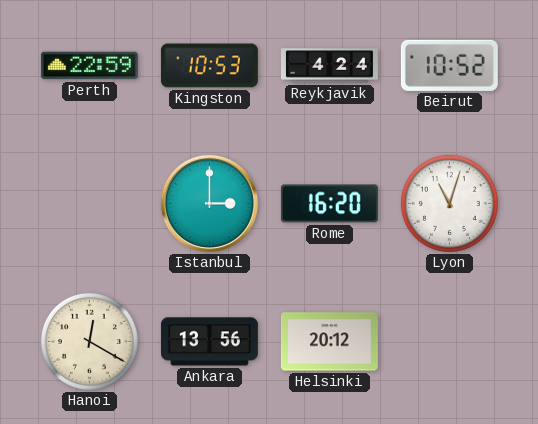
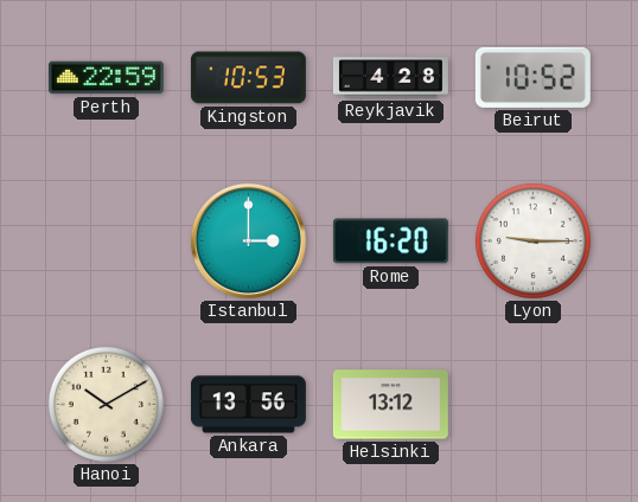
Reykjavik: 4:24 -> 4:28 (390, 78)
Lyon: 11:03 -> 9:15 (532, 240)
Hanoi: 12:20 -> 10:10 (106, 404)
Helsinki: 20:12 -> 13:12 (390, 405)
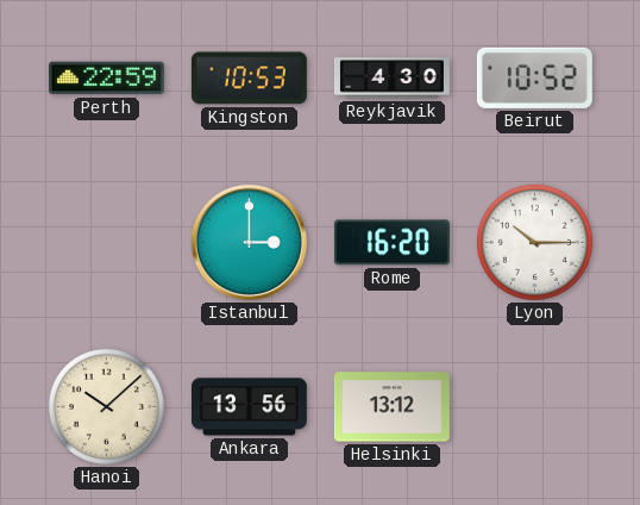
Reykjavik: 4:28 -> 4:30 (391, 79)
Lyon: 9:15 -> 10:15 (534, 242)
Hanoi: 10:10 -> 10:08 (106, 406)
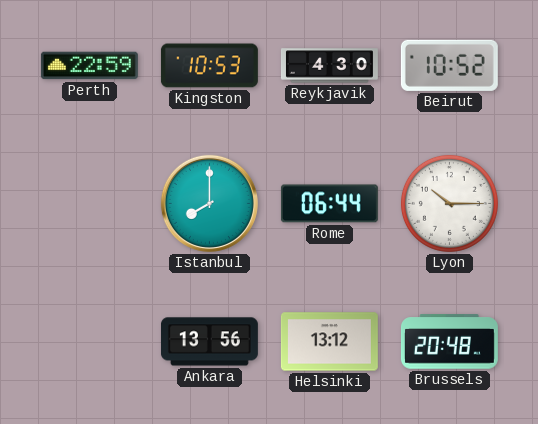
Istanbul: 3:00 -> 8:00 (209, 203)
Rome: 16:20 -> 06:44 (329, 204)
Hanoi: 10:08 -> none (106, 406)
Brussels: none -> 20:48 (449, 342)
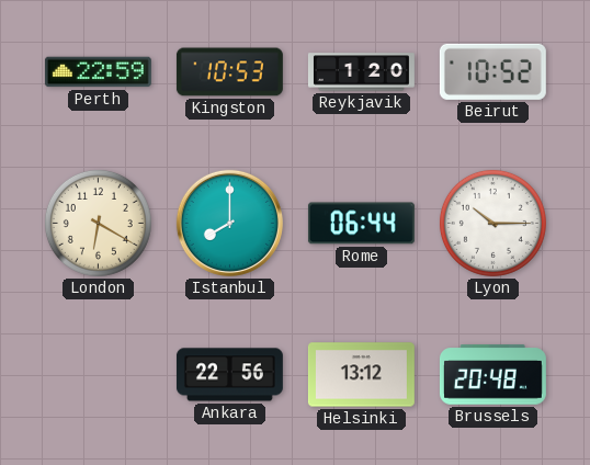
Reykjavik: 4:30 -> 1:20 (361, 72)
London: none -> 6:20 (98, 223)
Ankara: 13:56 -> 22:56 (229, 375)
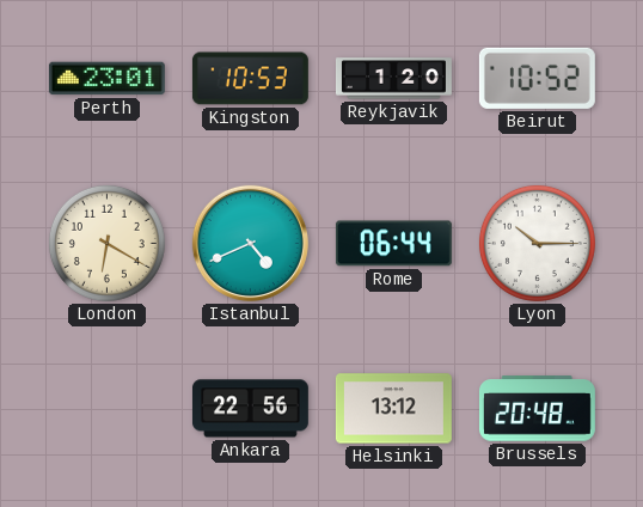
Perth: 22:59 -> 23:01 (106, 79)
Istanbul: 8:00 -> 4:41 (250, 243)
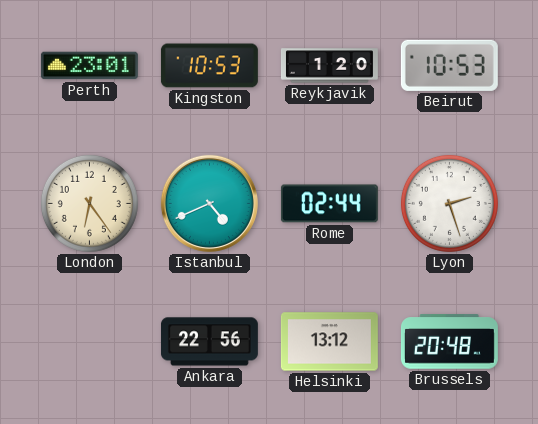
Beirut: 10:52 -> 10:53 (449, 65)
London: 6:20 -> 6:24 (89, 203)
Rome: 06:44 -> 02:44 (329, 204)
Lyon: 10:15 -> 2:27 (449, 203)
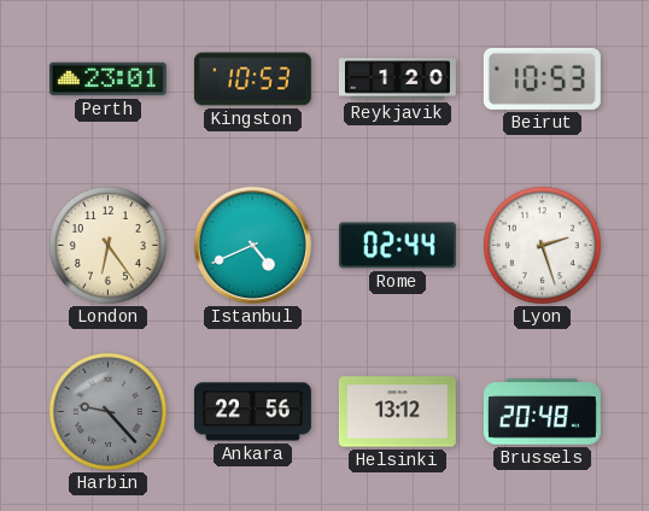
Harbin: none -> 9:23 (107, 411)
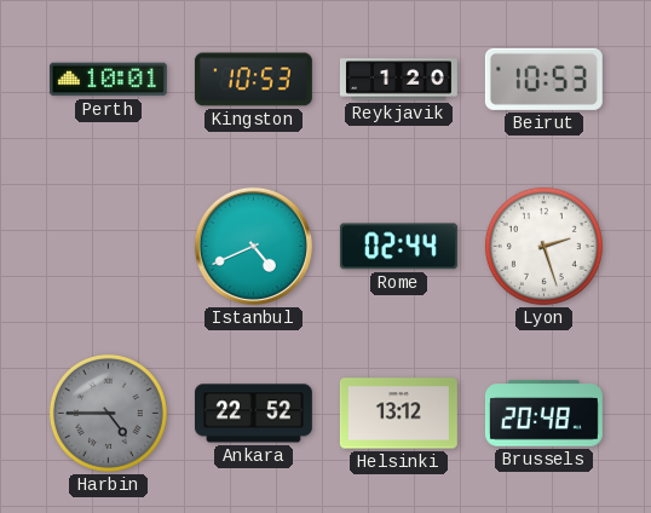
Perth: 23:01 -> 10:01 (108, 80)
London: 6:24 -> none (107, 245)
Harbin: 9:23 -> 4:45 (108, 413)
Ankara: 22:56 -> 22:52 (253, 414)
